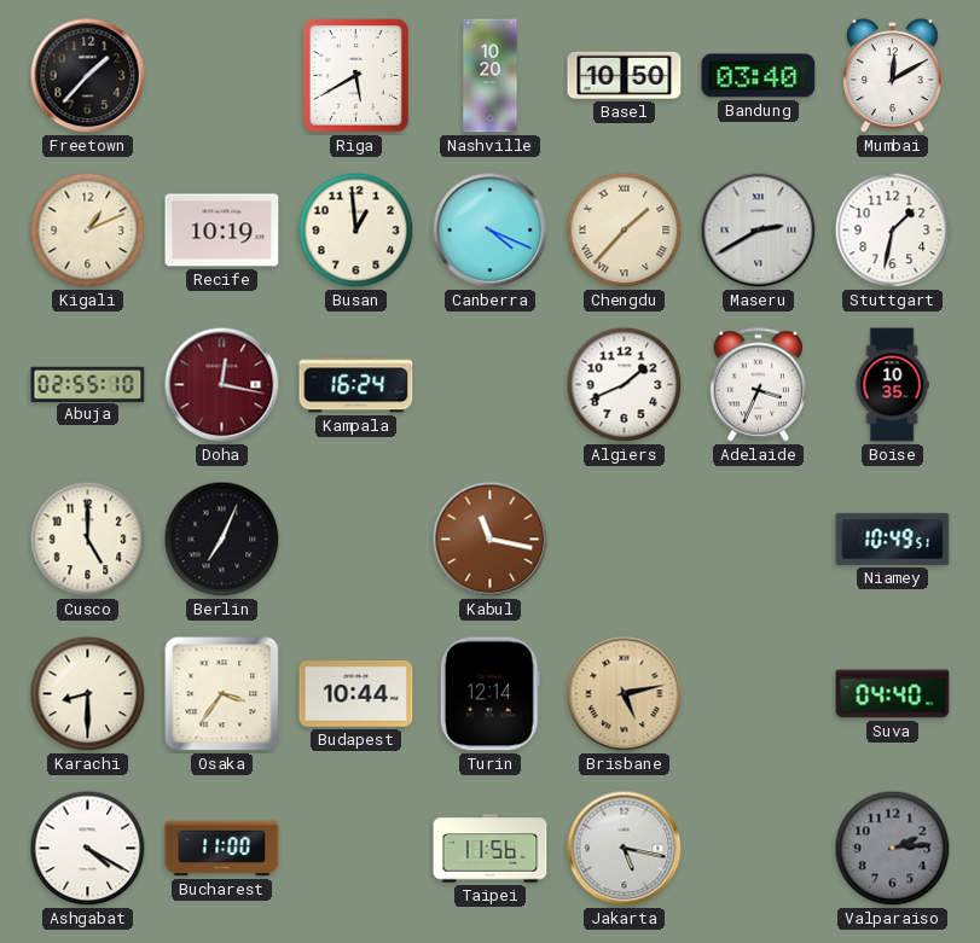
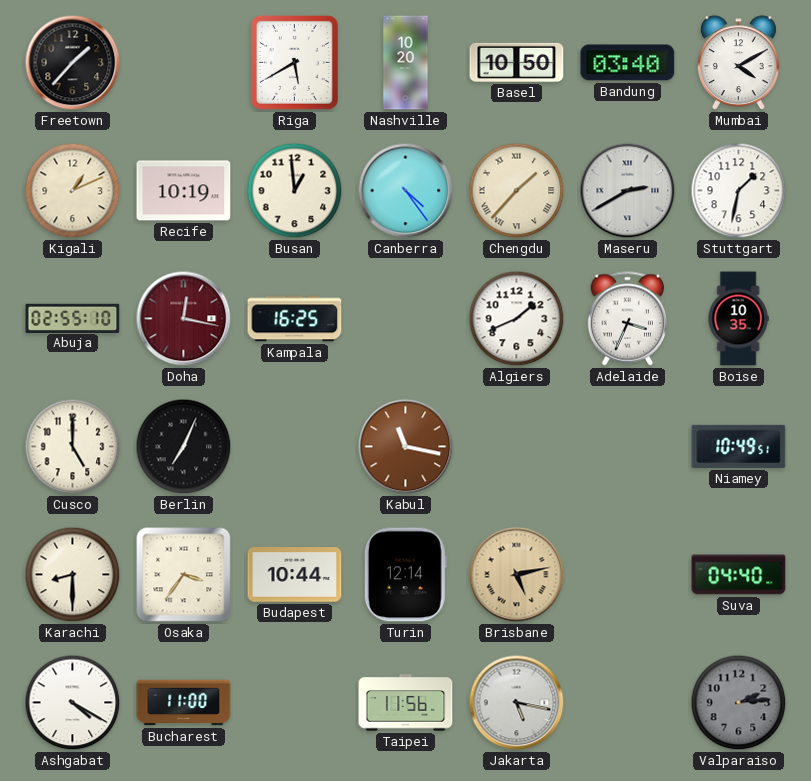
Mumbai: 12:10 -> 4:10 (738, 63)
Canberra: 4:19 -> 4:24 (406, 191)
Kampala: 16:24 -> 16:25 (295, 319)
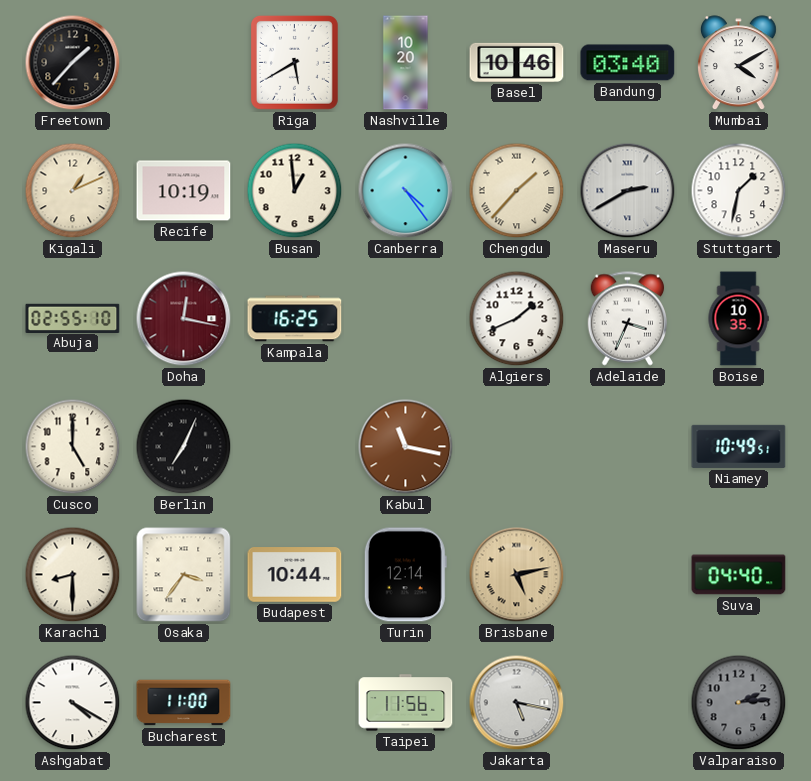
Basel: 10:50 -> 10:46 (517, 62)
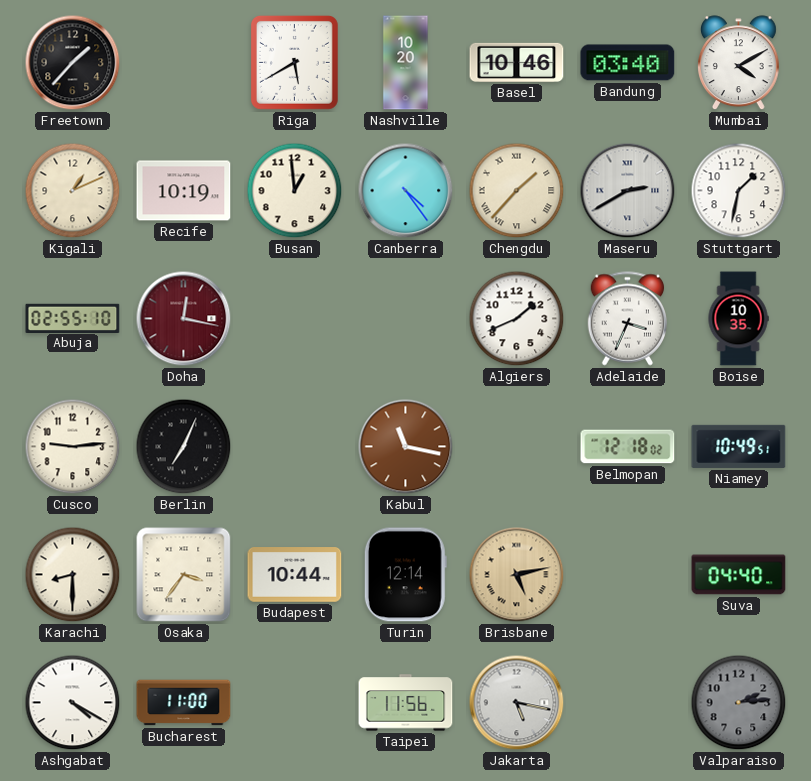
Kampala: 16:25 -> none (295, 319)
Cusco: 5:00 -> 9:14 (73, 447)
Belmopan: none -> 12:18 (628, 447)
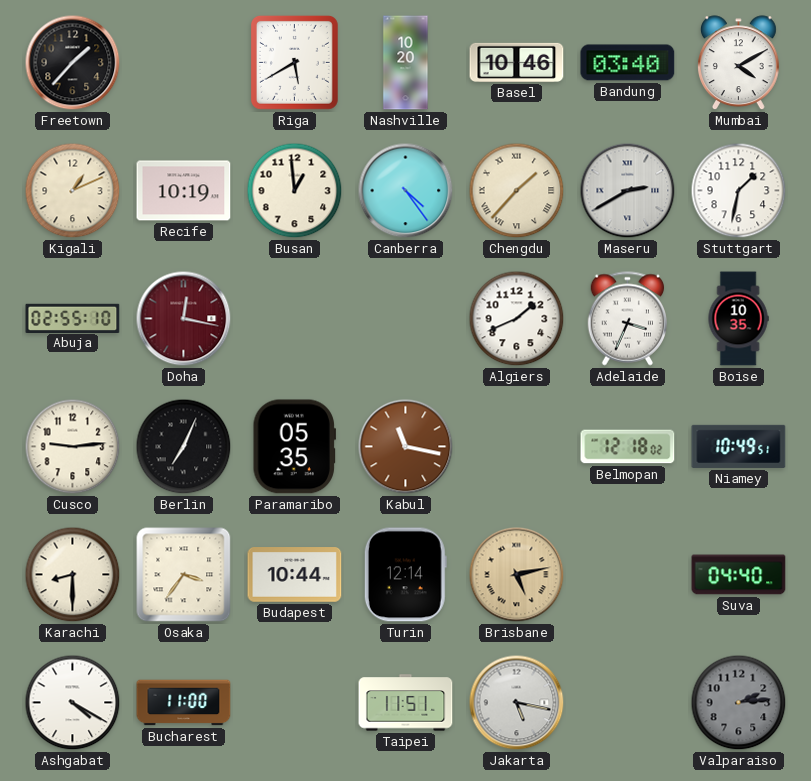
Paramaribo: none -> 05:35 (294, 447)
Taipei: 11:56 -> 11:51 (406, 703)
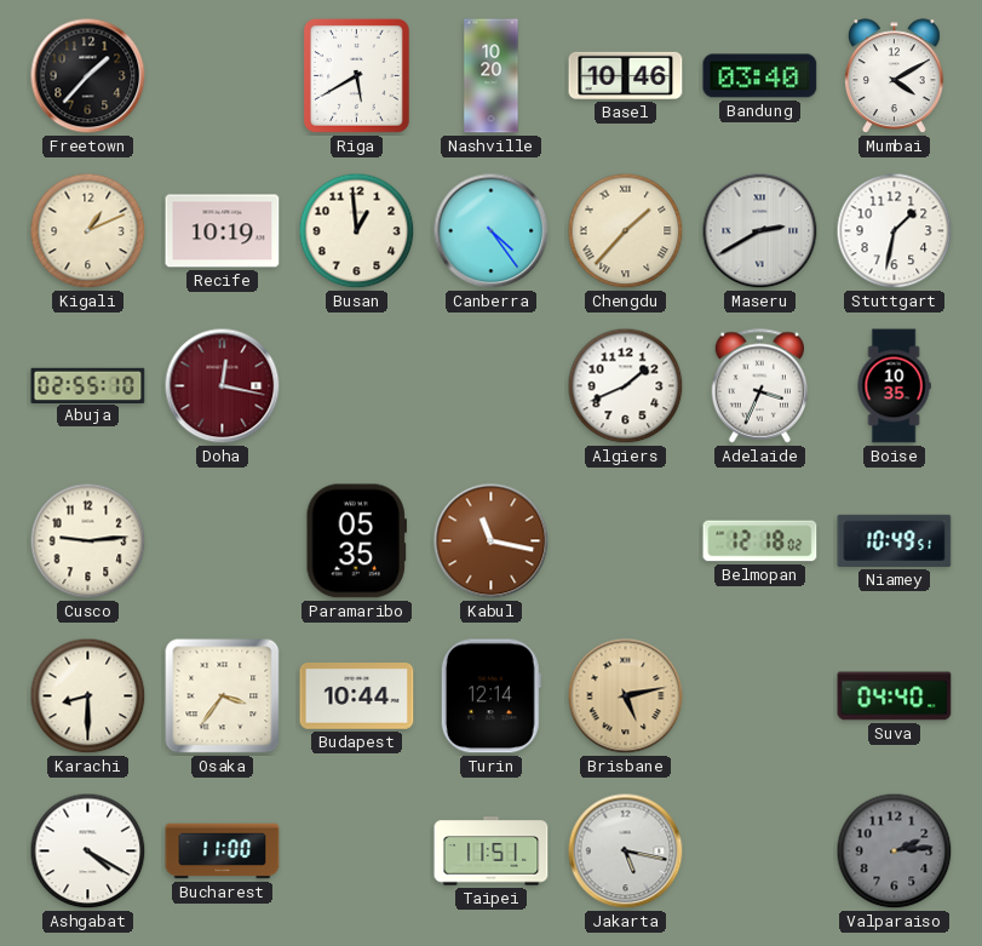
Berlin: 7:04 -> none (184, 447)
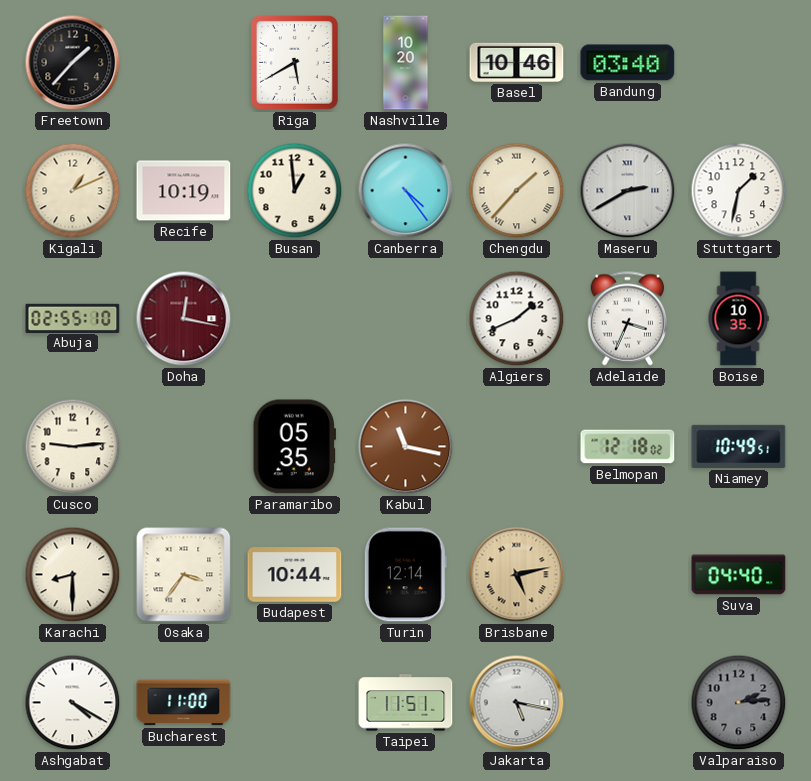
Mumbai: 4:10 -> none (894, 76)
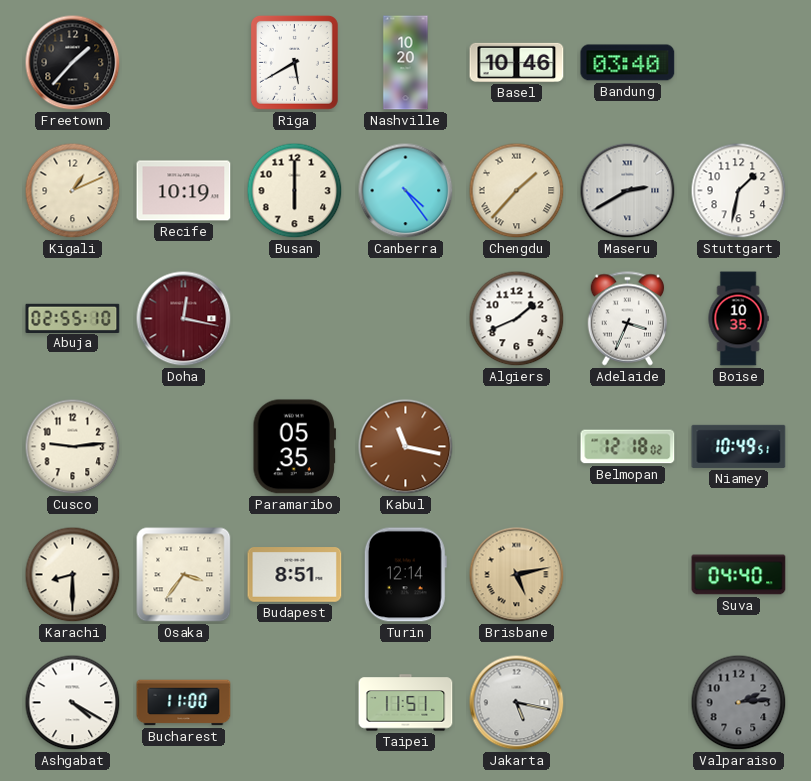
Busan: 12:59 -> 6:00 (295, 191)
Budapest: 10:44 -> 8:51 (295, 575)
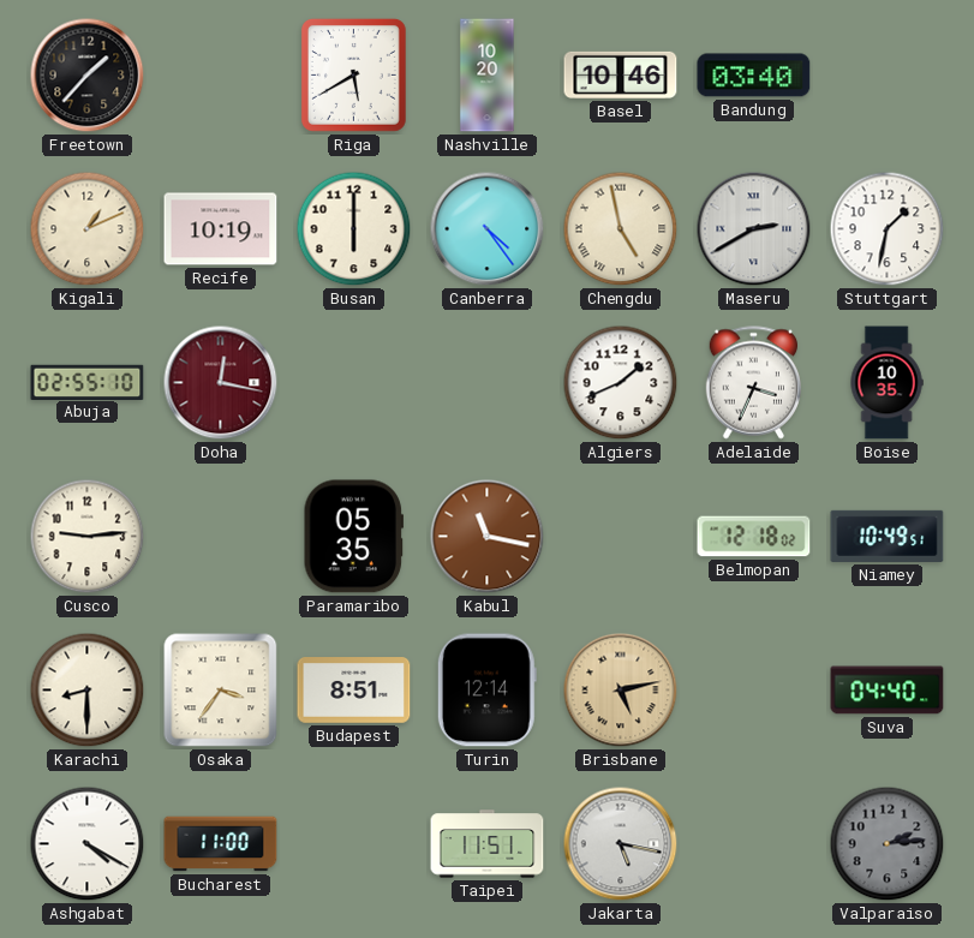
Chengdu: 1:37 -> 4:58 (621, 229)
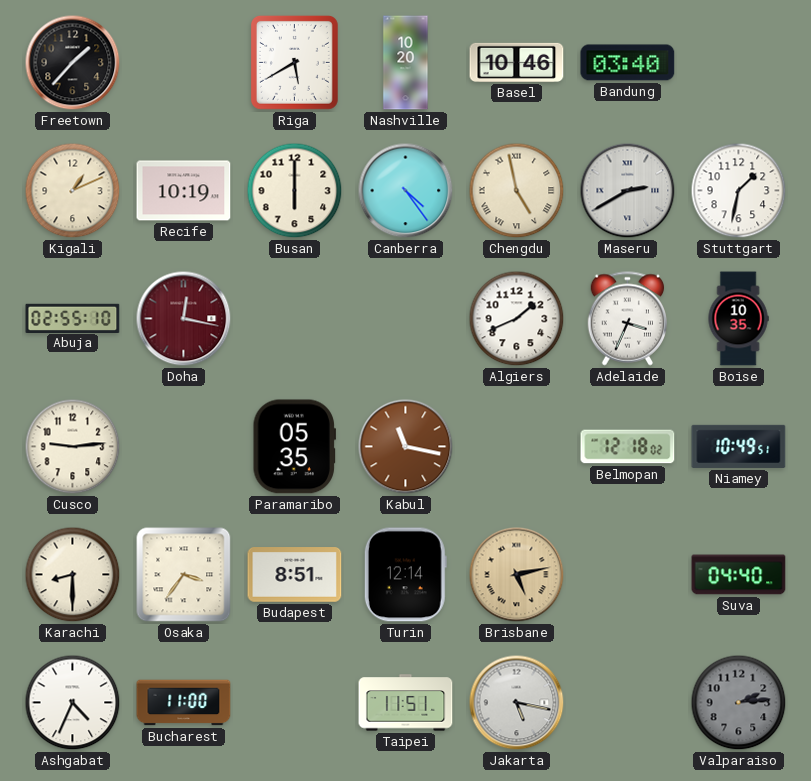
Ashgabat: 4:20 -> 4:34 (73, 703)
